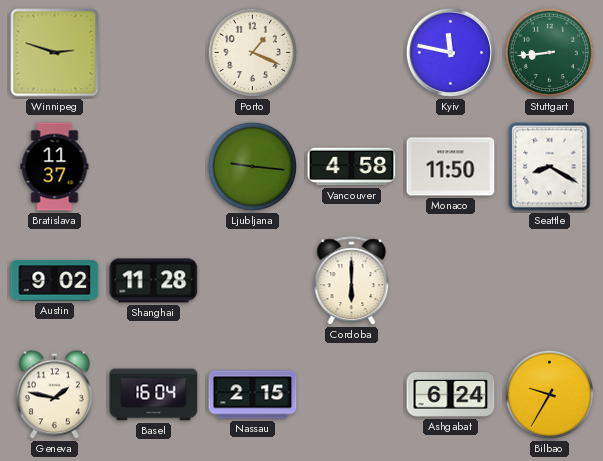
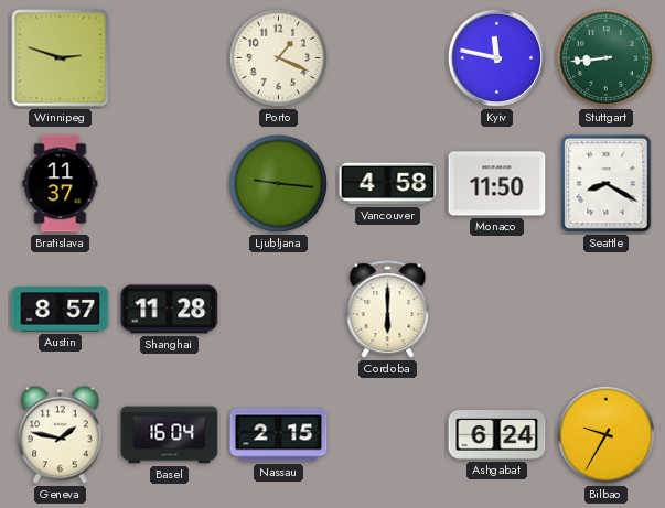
Austin: 9:02 -> 8:57 (61, 310)
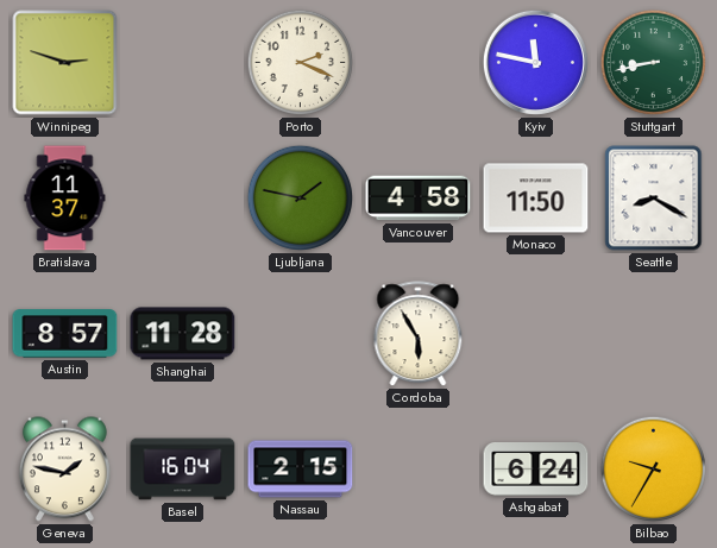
Porto: 1:19 -> 2:19 (300, 62)
Stuttgart: 8:44 -> 8:43 (653, 62)
Ljubljana: 9:16 -> 1:47 (300, 197)
Cordoba: 6:00 -> 5:55 (419, 334)
